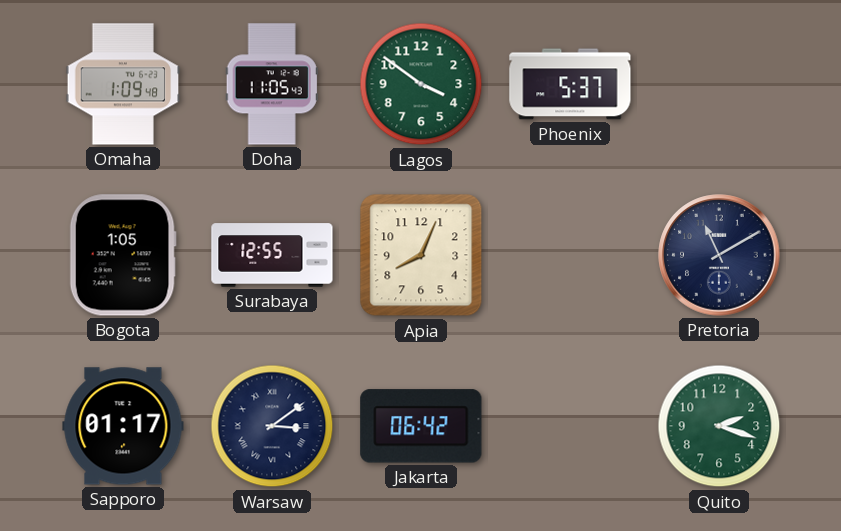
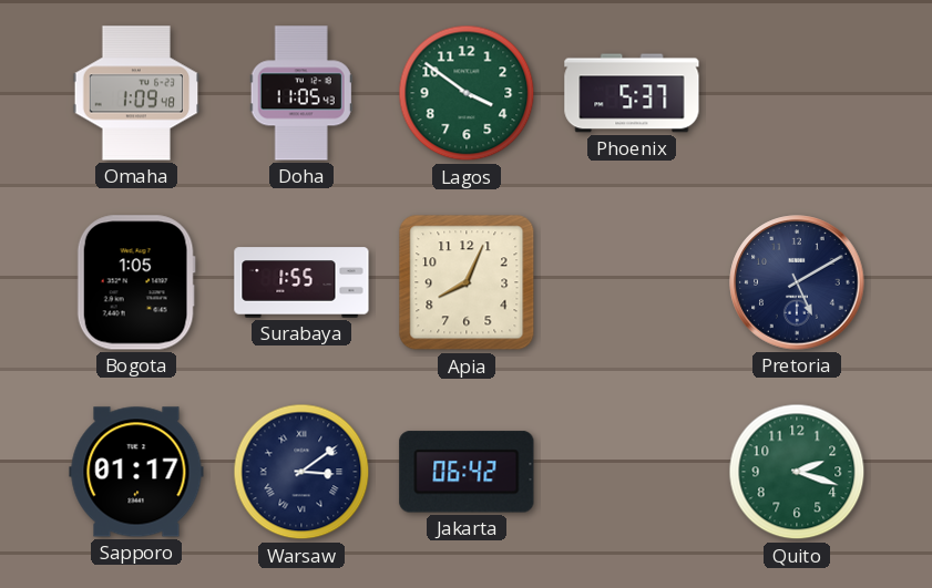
Surabaya: 12:55 -> 1:55 (301, 282)
Pretoria: 11:10 -> 5:10 (797, 282)
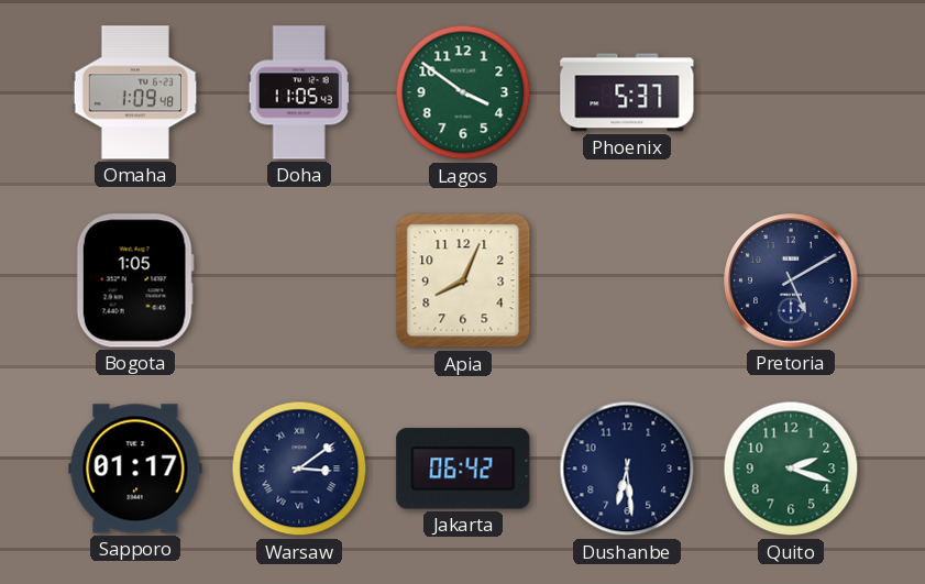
Surabaya: 1:55 -> none (301, 282)
Dushanbe: none -> 6:29 (627, 469)
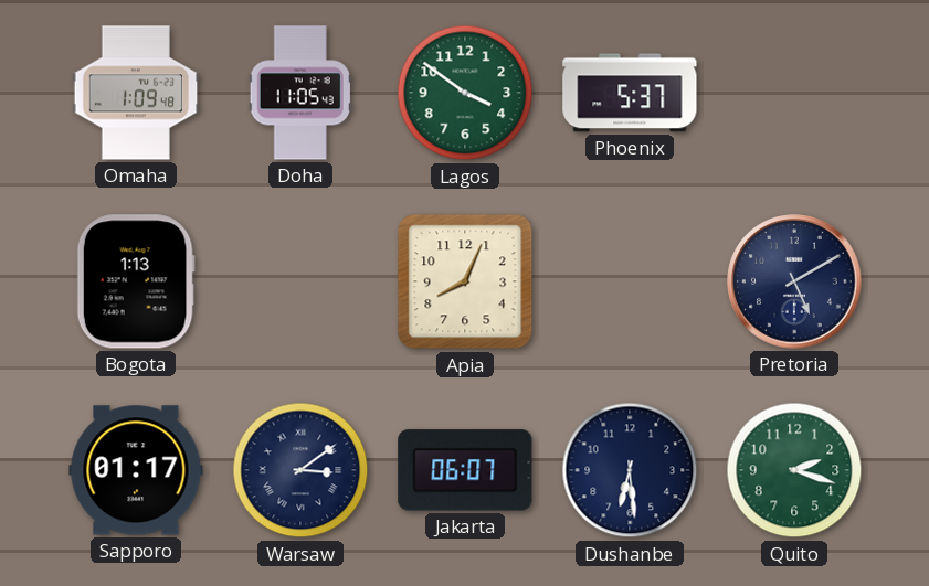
Bogota: 1:05 -> 1:13 (136, 281)
Jakarta: 06:42 -> 06:07 (465, 470)
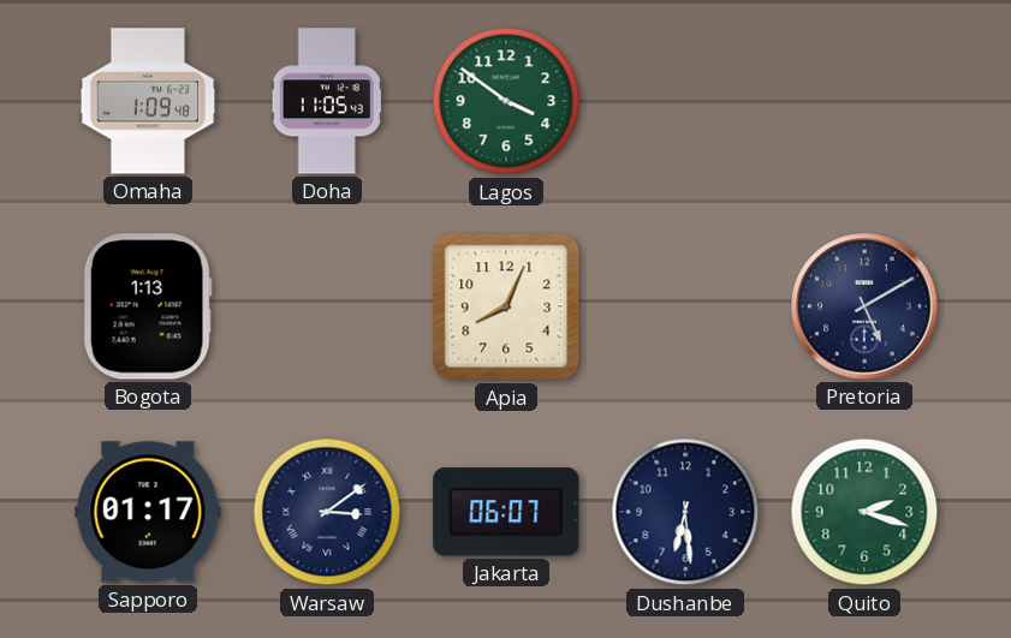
Phoenix: 5:37 -> none (630, 93)
